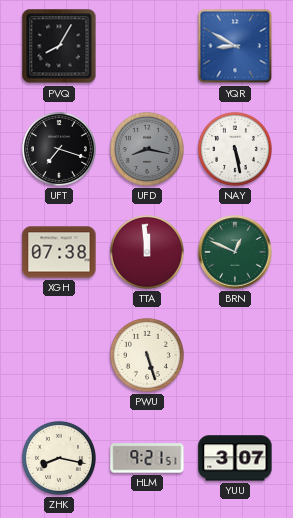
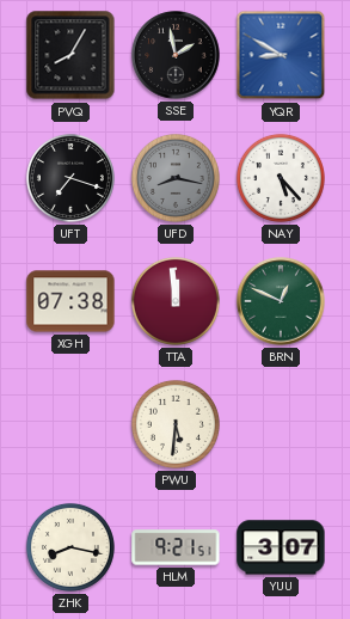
SSE: none -> 1:58 (176, 55)
NAY: 5:28 -> 5:23 (281, 178)
PWU: 5:27 -> 5:31 (176, 424)
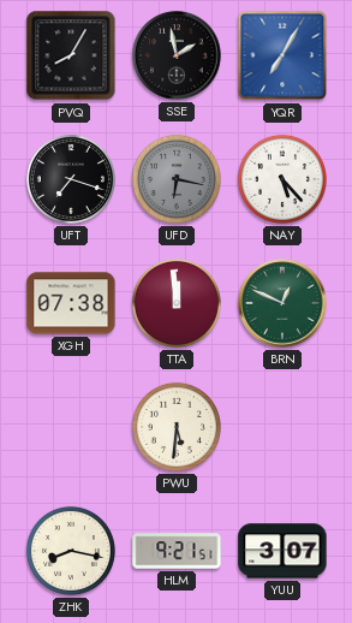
YQR: 8:50 -> 7:05 (282, 55)
UFD: 8:17 -> 6:17 (177, 179)
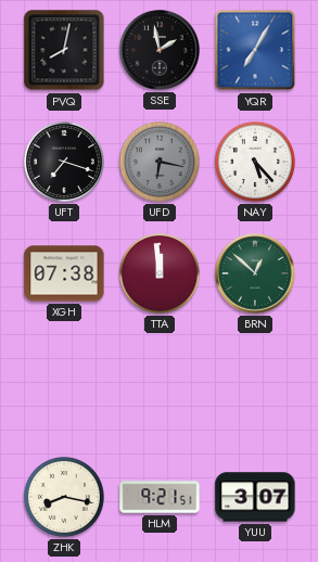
PVQ: 8:05 -> 8:02 (64, 50)
BRN: 12:49 -> 12:52 (255, 273)
PWU: 5:31 -> none (177, 427)
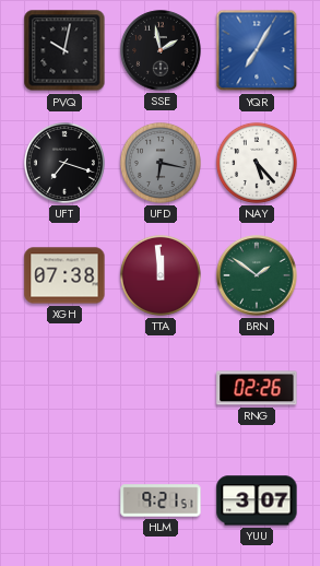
PVQ: 8:02 -> 10:02 (64, 50)
BRN: 12:52 -> 1:51 (257, 275)
RNG: none -> 02:26 (257, 388)
ZHK: 8:17 -> none (64, 497)
